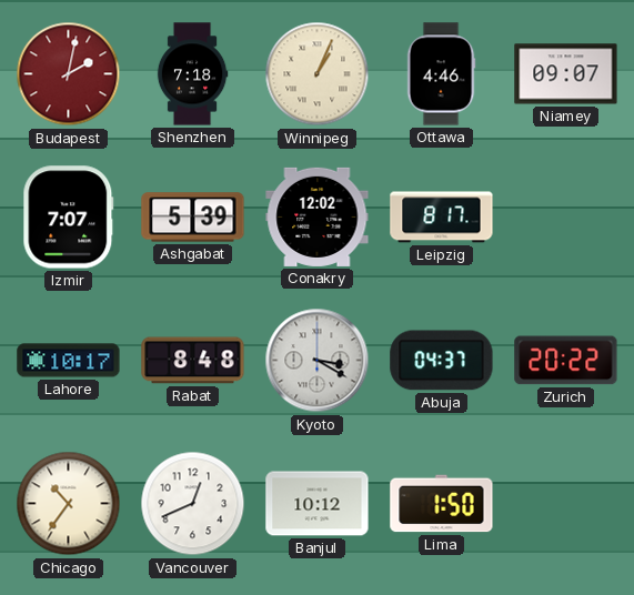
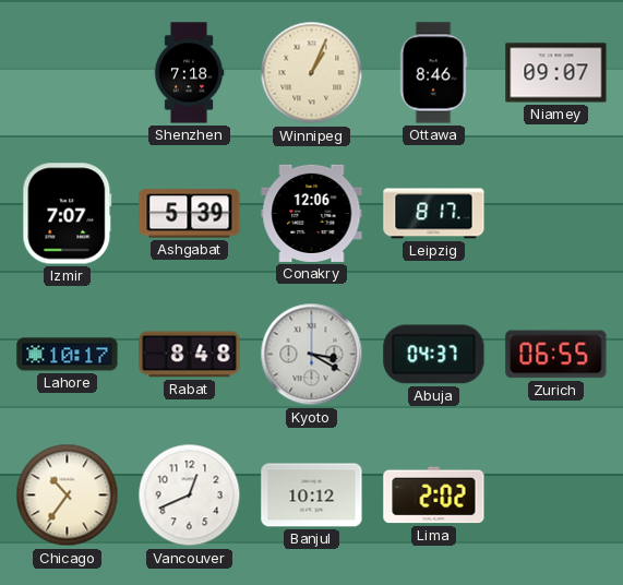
Budapest: 2:02 -> none (69, 74)
Ottawa: 4:46 -> 8:46 (433, 73)
Conakry: 12:02 -> 12:06 (312, 213)
Zurich: 20:22 -> 06:55 (556, 355)
Lima: 1:50 -> 2:02 (434, 496)
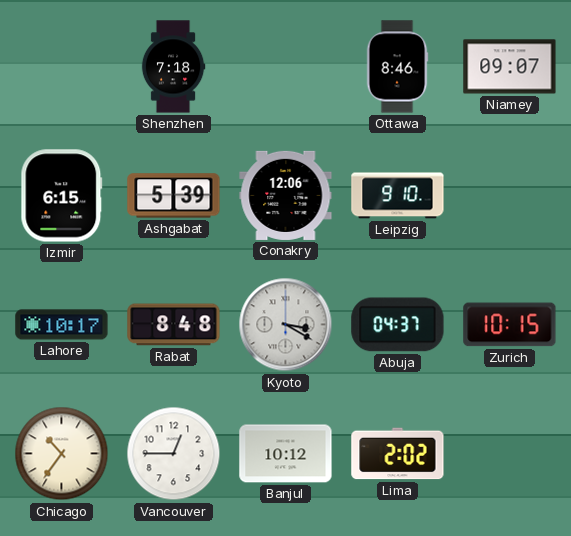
Winnipeg: 1:04 -> none (312, 73)
Izmir: 7:07 -> 6:15 (62, 196)
Leipzig: 8:17 -> 9:10 (398, 196)
Zurich: 06:55 -> 10:15 (510, 325)
Vancouver: 12:41 -> 12:45 (174, 454)
